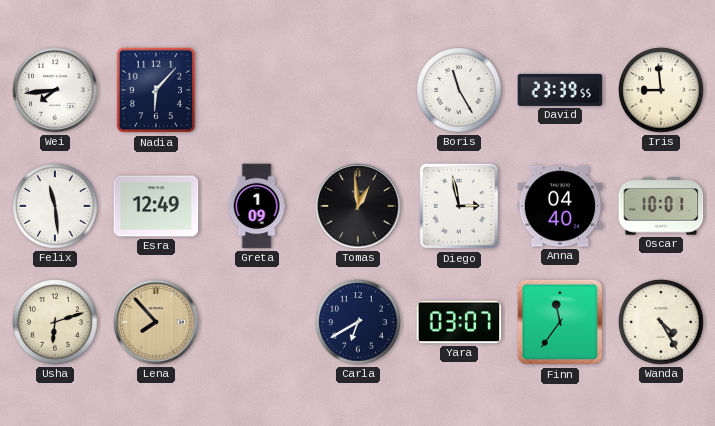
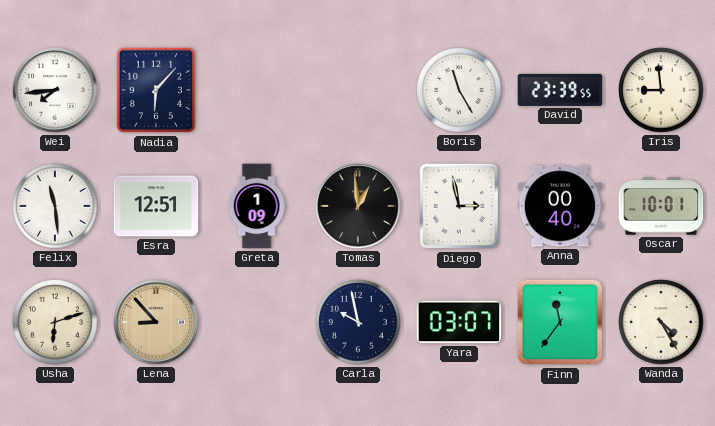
Esra: 12:49 -> 12:51 (156, 206)
Anna: 04:40 -> 00:40 (560, 206)
Lena: 7:53 -> 8:53 (156, 322)
Carla: 6:40 -> 9:58 (358, 322)
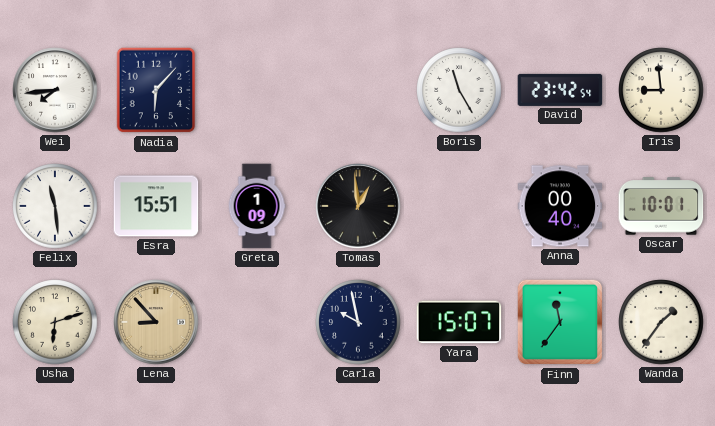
David: 23:39 -> 23:42 (560, 90)
Esra: 12:51 -> 15:51 (156, 206)
Diego: 2:58 -> none (459, 206)
Yara: 03:07 -> 15:07 (459, 322)
Wanda: 4:25 -> 1:36 (661, 322)
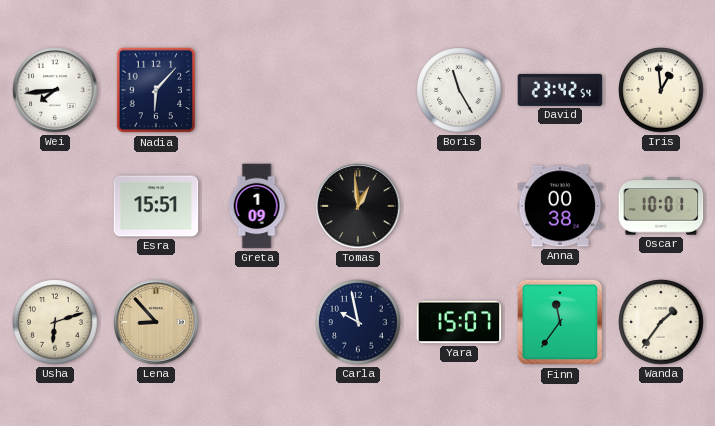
Iris: 8:59 -> 12:59 (661, 90)
Felix: 11:29 -> none (55, 206)
Anna: 00:40 -> 00:38 (560, 206)
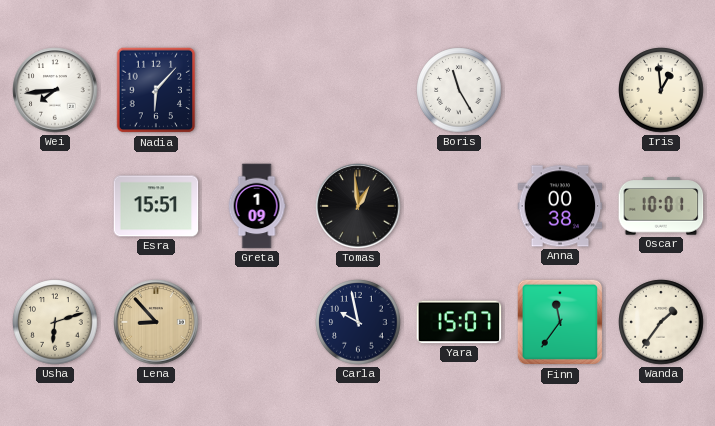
David: 23:42 -> none (560, 90)
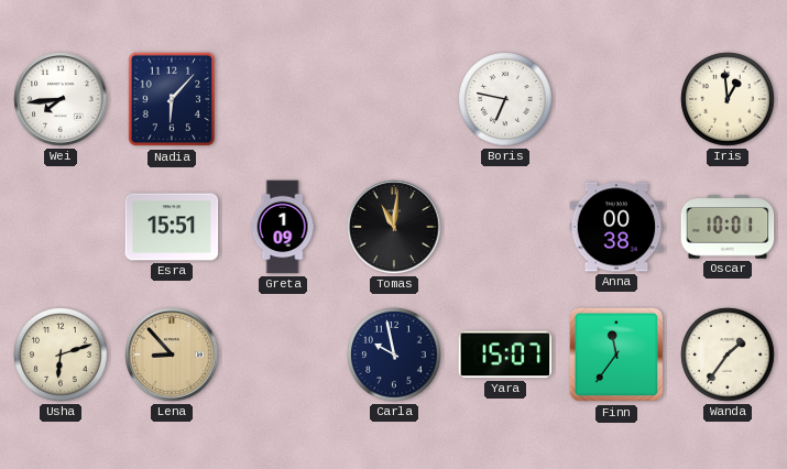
Boris: 11:25 -> 6:47 (505, 99)
Tomas: 12:59 -> 11:01 (394, 227)
